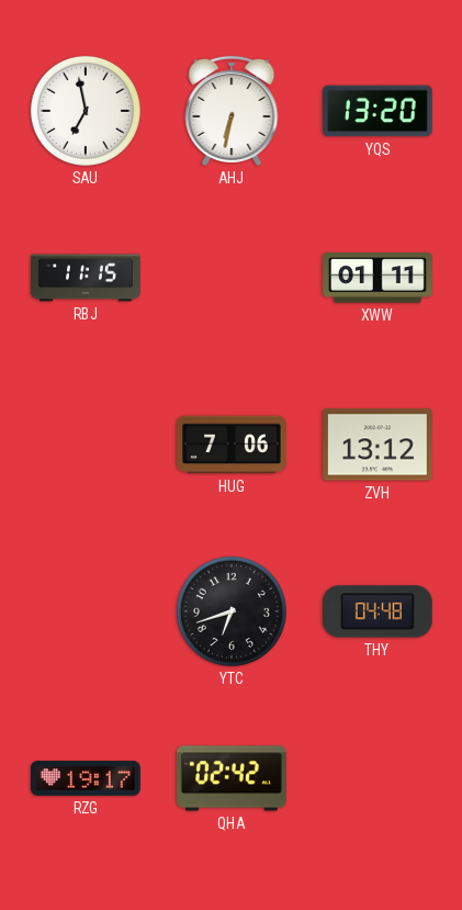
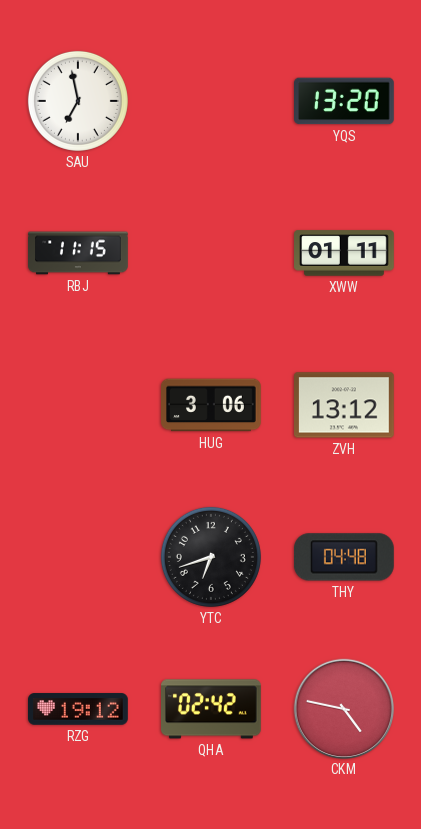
AHJ: 6:32 -> none (232, 111)
HUG: 7:06 -> 3:06 (212, 405)
RZG: 19:17 -> 19:12 (79, 709)
CKM: none -> 4:47 (343, 708)
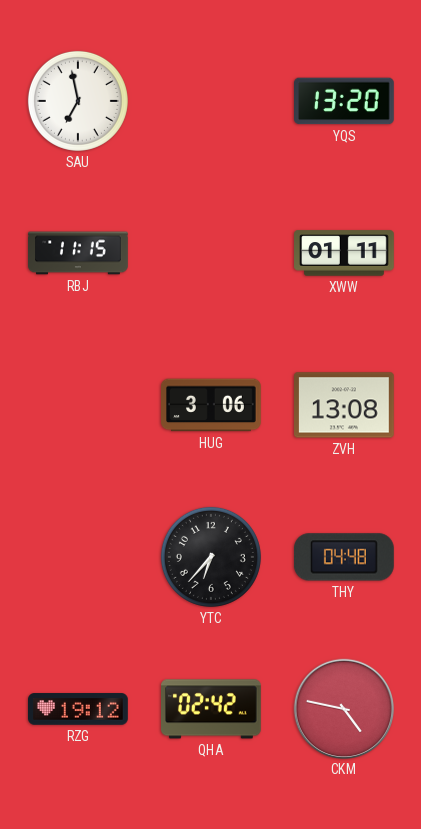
ZVH: 13:12 -> 13:08 (345, 405)
YTC: 6:42 -> 6:37 (211, 557)
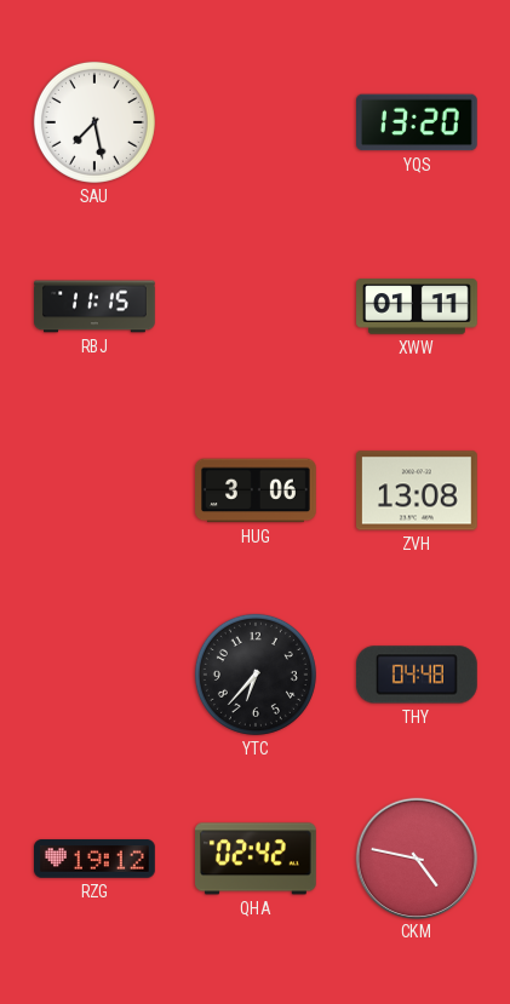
SAU: 6:58 -> 7:28 (94, 122)
